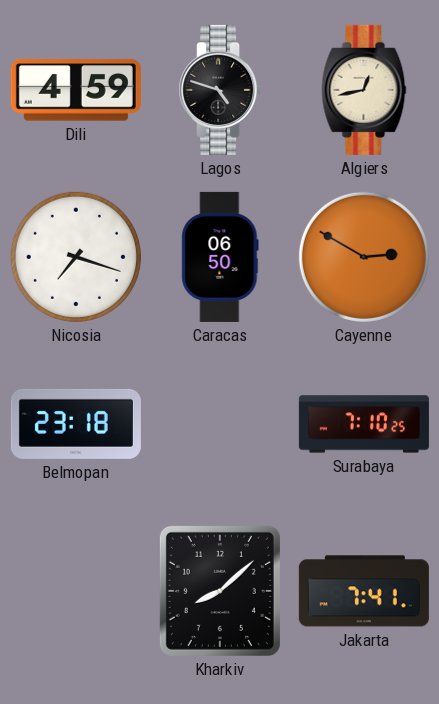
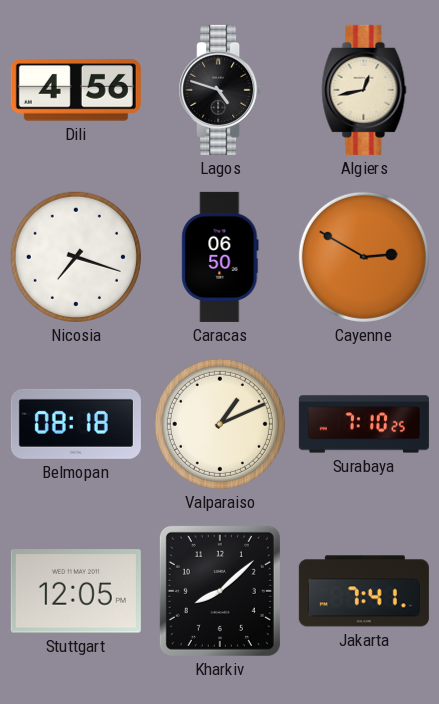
Dili: 4:59 -> 4:56 (76, 90)
Belmopan: 23:18 -> 08:18 (76, 424)
Valparaiso: none -> 1:11 (220, 424)
Stuttgart: none -> 12:05 (76, 591)
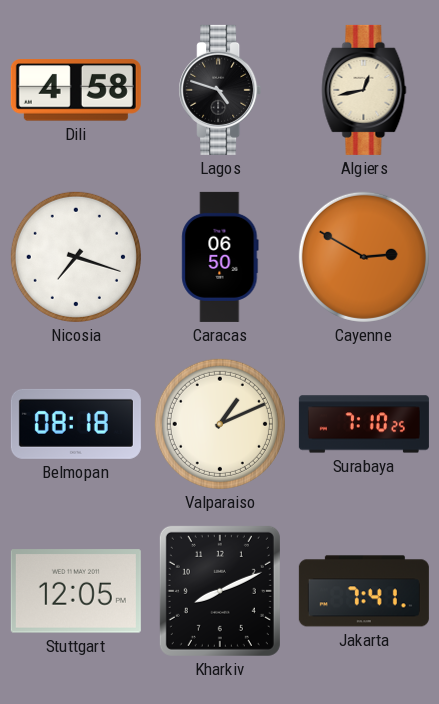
Dili: 4:56 -> 4:58 (76, 90)
Kharkiv: 8:08 -> 8:11 (220, 591)
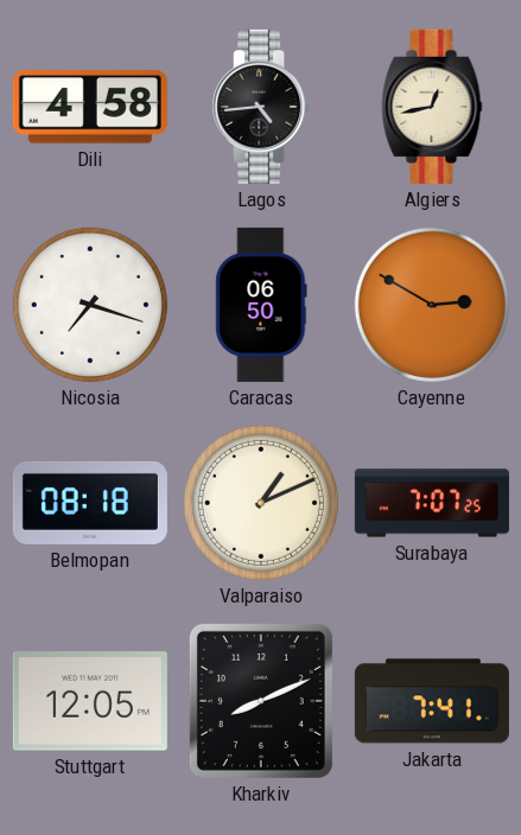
Lagos: 4:48 -> 4:44 (261, 107)
Surabaya: 7:10 -> 7:07 (432, 503)
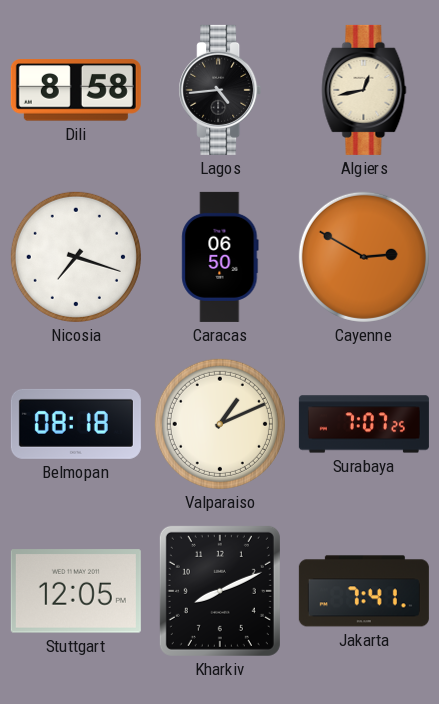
Dili: 4:58 -> 8:58 (76, 90)
